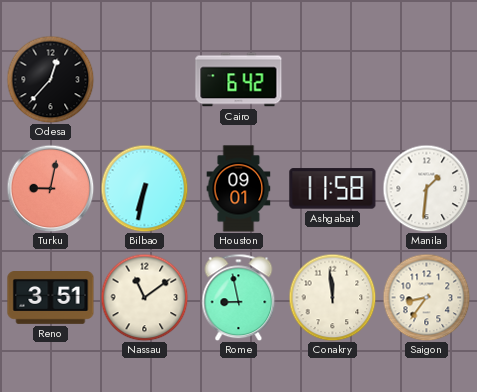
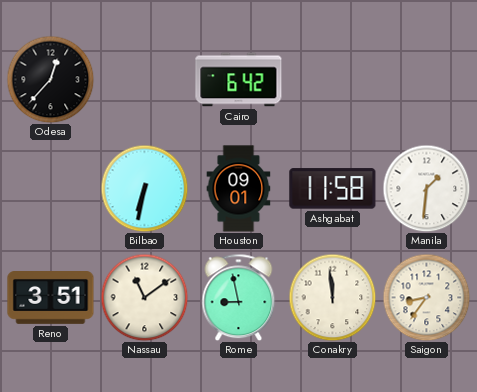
Turku: 9:02 -> none (50, 188)
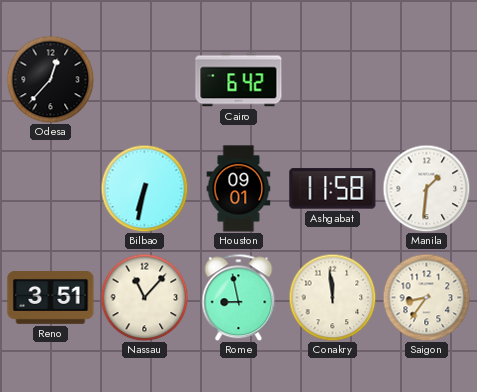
Nassau: 11:09 -> 11:07 (144, 297)
